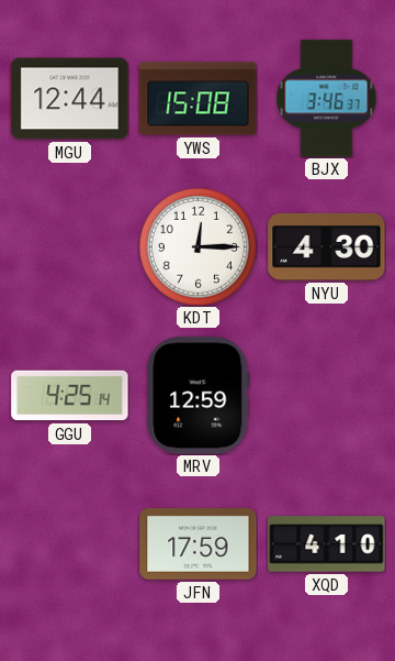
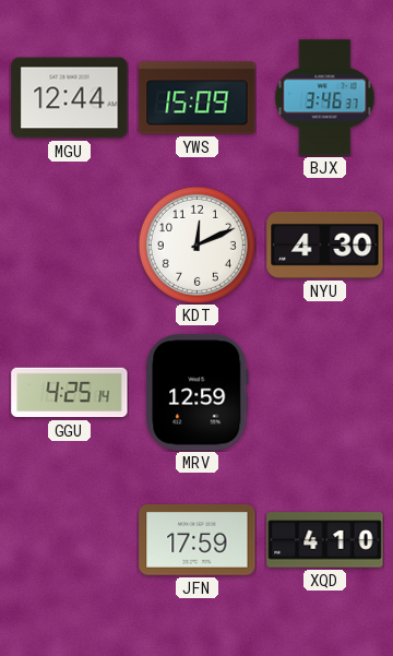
YWS: 15:08 -> 15:09 (198, 98)
KDT: 12:15 -> 12:11 (196, 244)
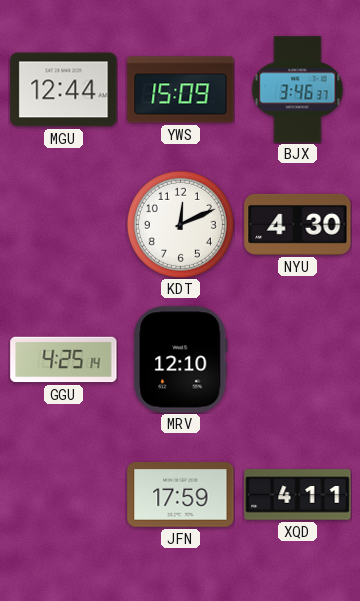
MRV: 12:59 -> 12:10 (181, 360)
XQD: 4:10 -> 4:11 (298, 495)
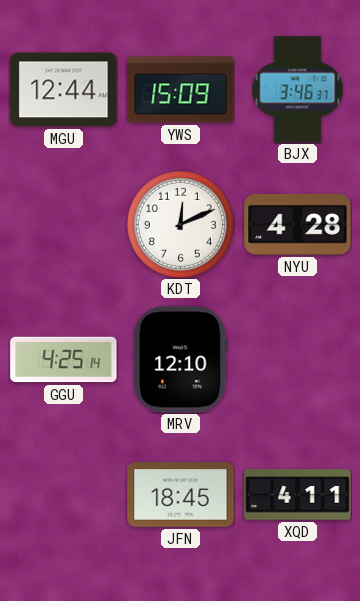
NYU: 4:30 -> 4:28 (298, 224)
JFN: 17:59 -> 18:45 (181, 495)
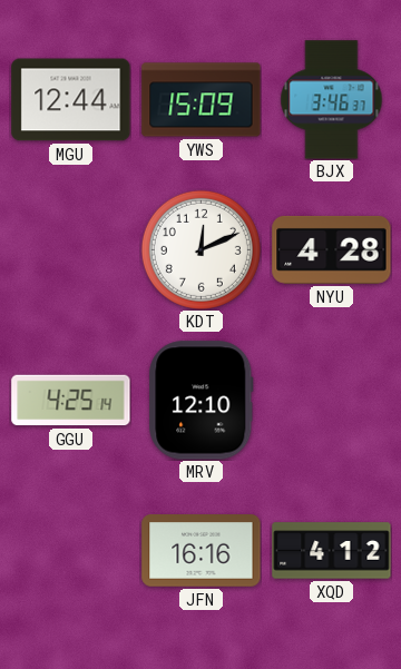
JFN: 18:45 -> 16:16 (202, 551)
XQD: 4:11 -> 4:12 (332, 551)
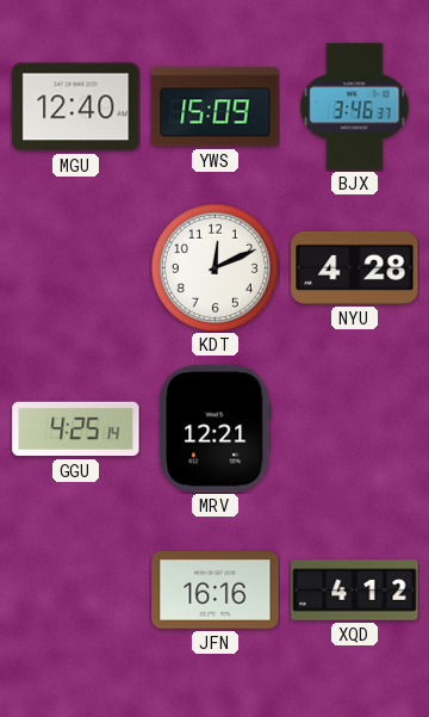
MGU: 12:44 -> 12:40 (76, 107)
MRV: 12:10 -> 12:21 (216, 429)
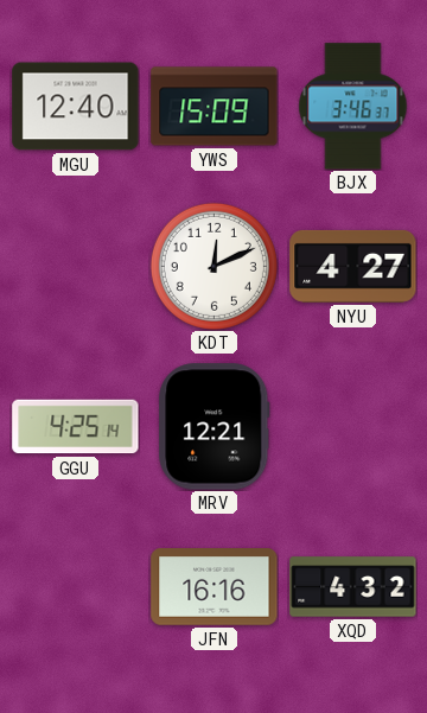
NYU: 4:28 -> 4:27 (353, 266)
XQD: 4:12 -> 4:32 (353, 587)
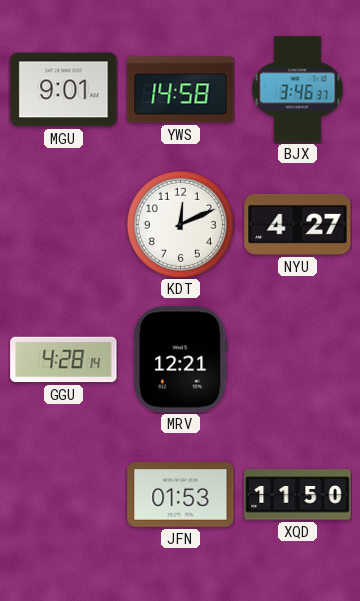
MGU: 12:40 -> 9:01 (64, 90)
YWS: 15:09 -> 14:58 (181, 90)
GGU: 4:25 -> 4:28 (64, 360)
JFN: 16:16 -> 01:53 (181, 495)
XQD: 4:32 -> 11:50 (298, 495)
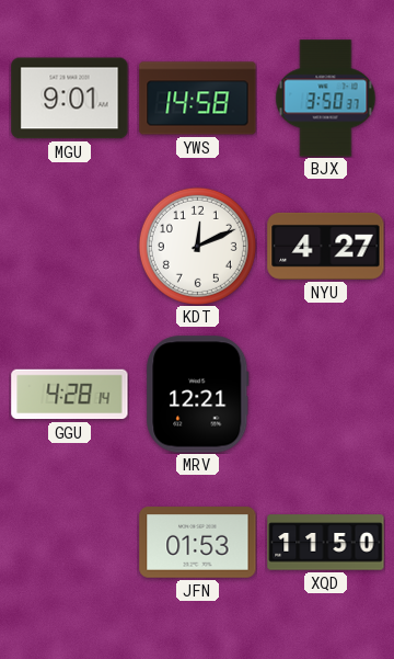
BJX: 3:46 -> 3:50 (326, 99)
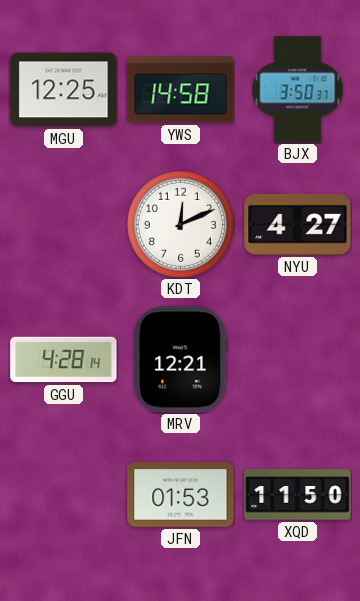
MGU: 9:01 -> 12:25 (64, 90)
